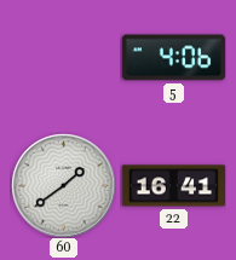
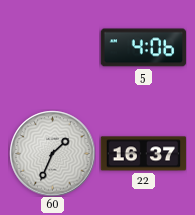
60: 1:39 -> 1:34 (52, 153)
22: 16:41 -> 16:37 (143, 154)
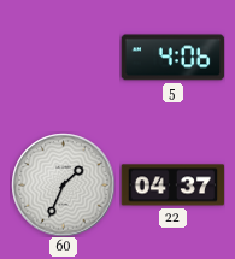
22: 16:37 -> 04:37 (172, 186)
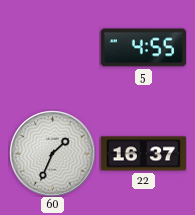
5: 4:06 -> 4:55 (143, 48)
22: 04:37 -> 16:37 (143, 154)
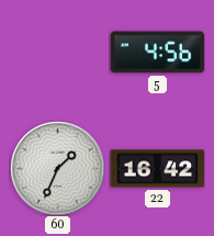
5: 4:55 -> 4:56 (157, 53)
22: 16:37 -> 16:42 (157, 169)
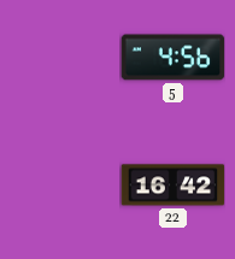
60: 1:34 -> none (57, 168)
